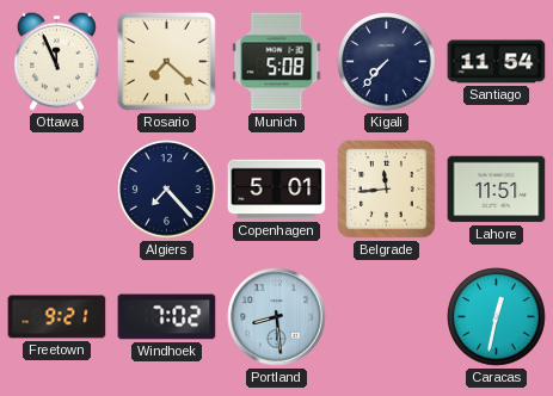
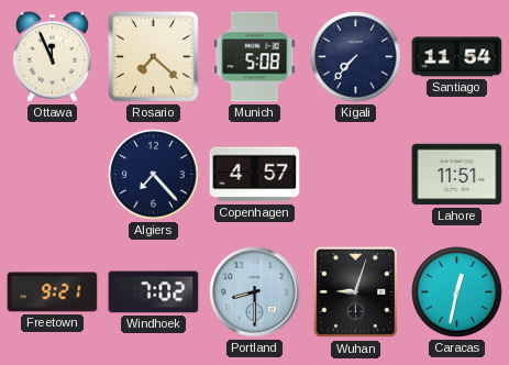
Copenhagen: 5:01 -> 4:57 (255, 175)
Belgrade: 11:44 -> none (387, 190)
Portland: 8:29 -> 8:30 (255, 292)
Wuhan: none -> 9:03 (356, 292)
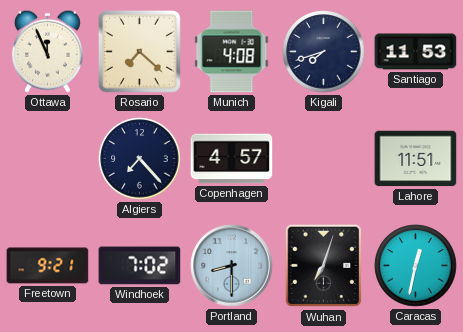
Munich: 5:08 -> 4:08 (232, 52)
Kigali: 7:37 -> 7:42 (324, 52)
Santiago: 11:54 -> 11:53 (416, 52)
Wuhan: 9:03 -> 7:03 (324, 266)
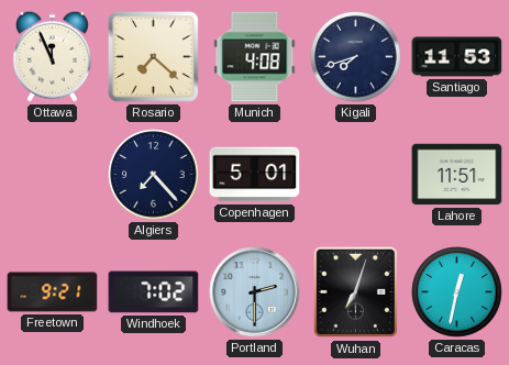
Copenhagen: 4:57 -> 5:01 (255, 175)
Portland: 8:30 -> 2:30 (255, 292)
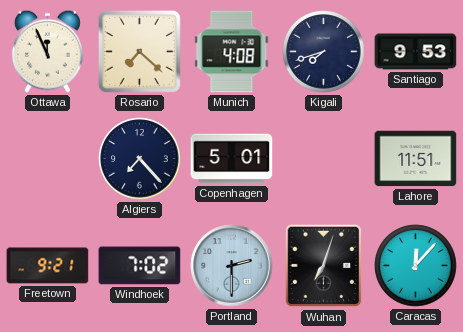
Santiago: 11:53 -> 9:53 (416, 52)
Caracas: 12:32 -> 12:07 (416, 266)
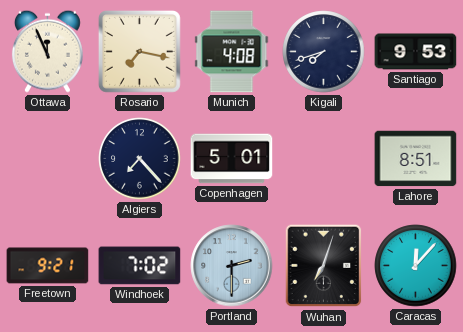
Rosario: 7:22 -> 7:17 (139, 51)
Lahore: 11:51 -> 8:51 (416, 159)
